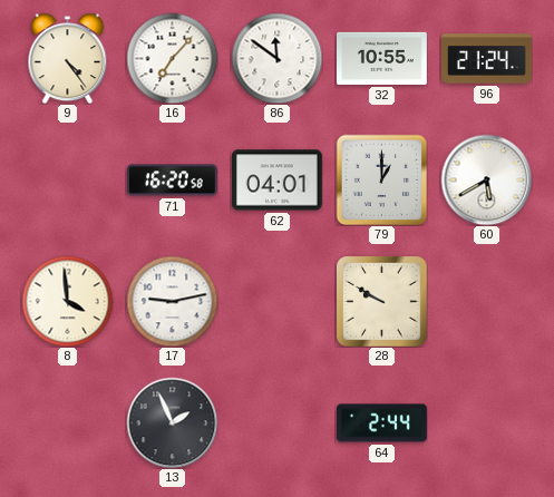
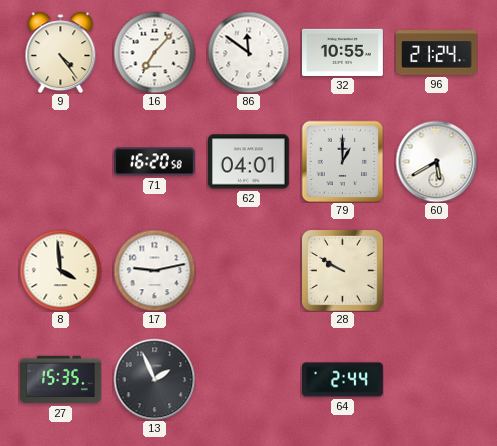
27: none -> 15:35 (61, 380)
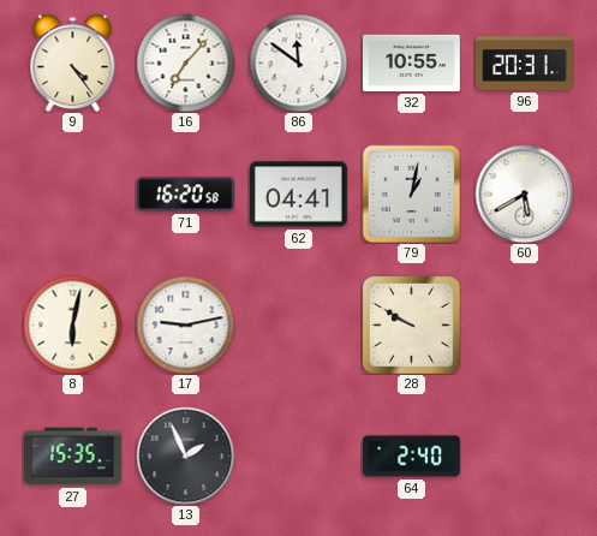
96: 21:24 -> 20:31 (525, 64)
62: 04:01 -> 04:41 (299, 195)
79: 1:00 -> 1:02 (411, 193)
8: 3:59 -> 6:02 (72, 324)
64: 2:44 -> 2:40 (412, 457)
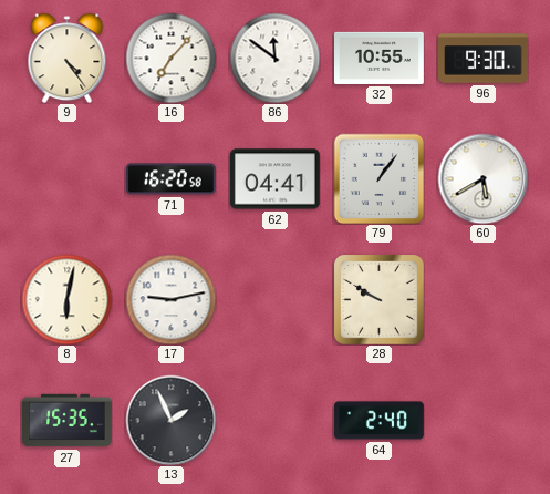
96: 20:31 -> 9:30 (484, 59)
79: 1:02 -> 1:06 (378, 178)
